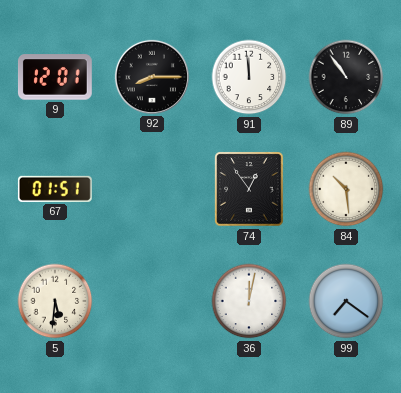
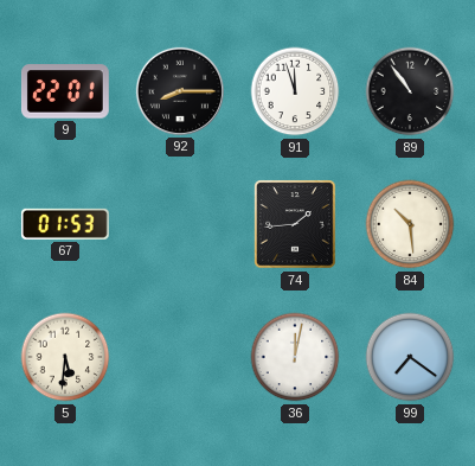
9: 12:01 -> 22:01 (65, 91)
91: 11:59 -> 11:57 (295, 91)
67: 01:51 -> 01:53 (65, 224)
74: 12:54 -> 1:44 (295, 224)
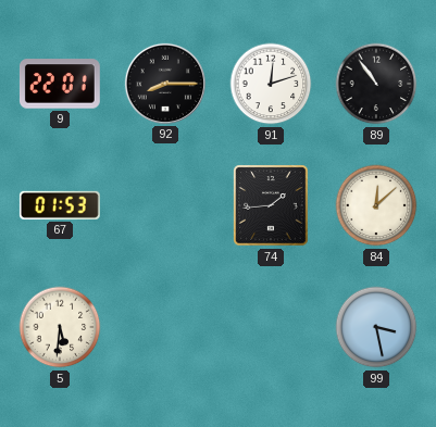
91: 11:57 -> 12:12 (271, 84)
84: 10:29 -> 12:08 (376, 205)
36: 12:02 -> none (295, 357)
99: 7:21 -> 3:28 (376, 327)
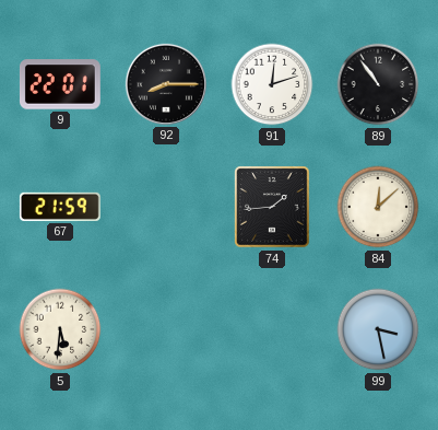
67: 01:53 -> 21:59 (60, 207)
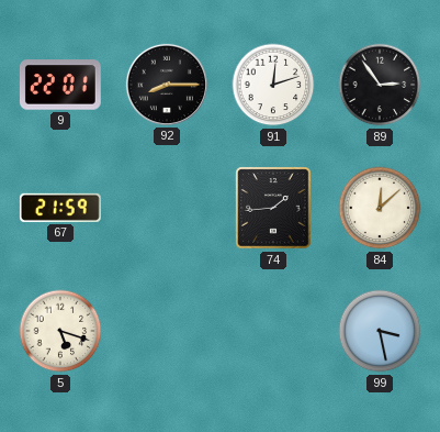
89: 10:54 -> 2:54 (380, 85)
5: 5:31 -> 5:18 (60, 331)
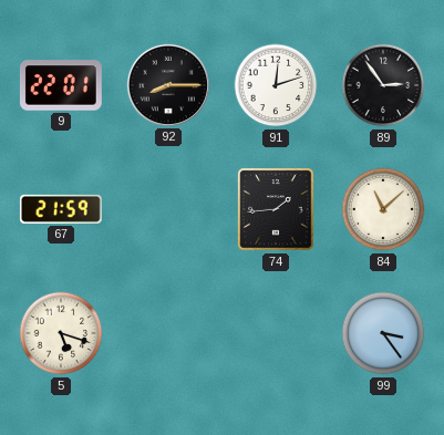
84: 12:08 -> 11:08 (383, 209)
99: 3:28 -> 3:24 (383, 333)
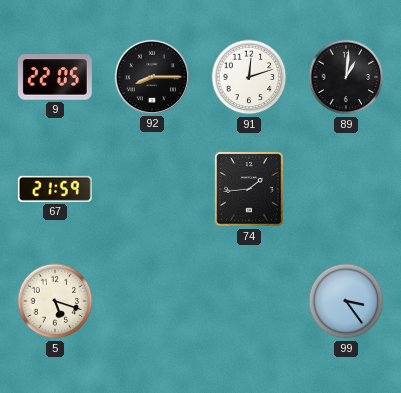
9: 22:01 -> 22:05 (55, 77)
89: 2:54 -> 1:01 (346, 77)
84: 11:08 -> none (383, 209)
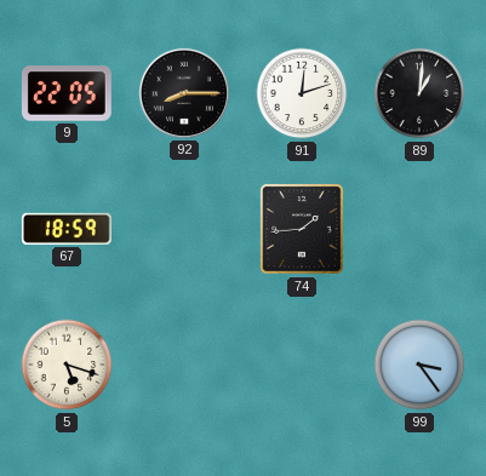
67: 21:59 -> 18:59 (67, 229)
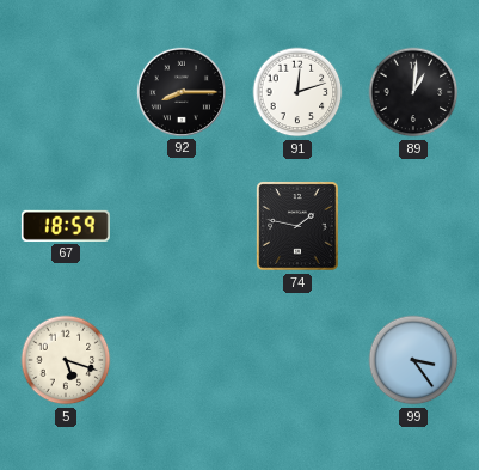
9: 22:05 -> none (67, 93)
74: 1:44 -> 1:47 (297, 226)
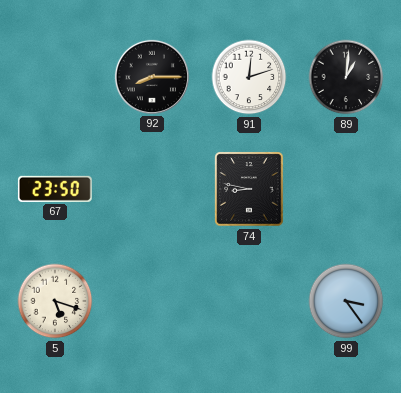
67: 18:59 -> 23:50 (55, 189)
74: 1:47 -> 8:47 (249, 189)
